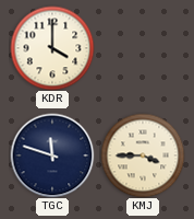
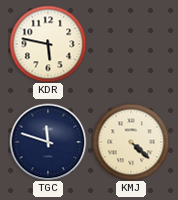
KDR: 4:00 -> 5:47 (48, 44)
KMJ: 3:45 -> 4:22 (131, 142)
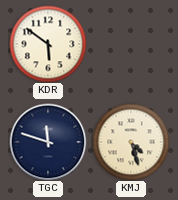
KDR: 5:47 -> 5:51 (48, 44)
KMJ: 4:22 -> 4:27 (131, 142)
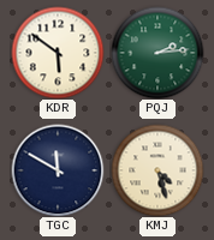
PQJ: none -> 2:14 (157, 53)
TGC: 11:48 -> 11:50 (58, 170)
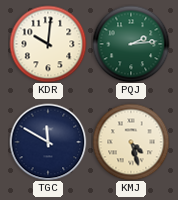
KDR: 5:51 -> 10:01 (48, 44)
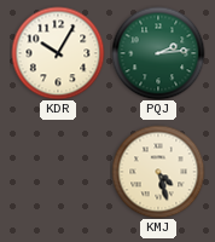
KDR: 10:01 -> 10:05 (58, 53)
TGC: 11:50 -> none (48, 142)
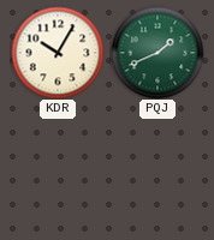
PQJ: 2:14 -> 1:41 (157, 53)
KMJ: 4:27 -> none (158, 172)
